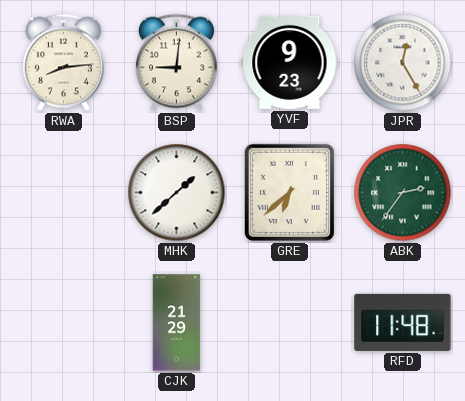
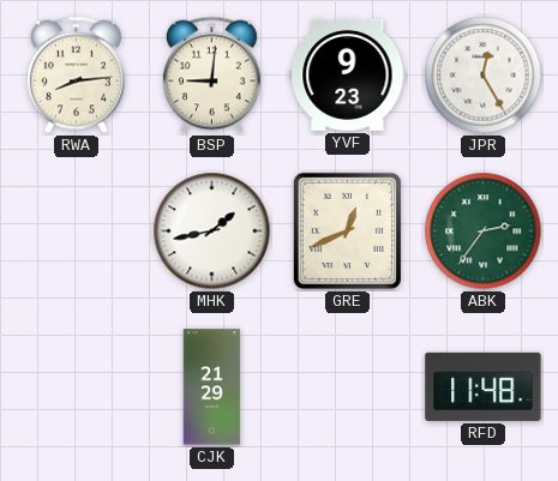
MHK: 1:38 -> 1:43 (212, 232)
GRE: 6:38 -> 12:41 (347, 230)
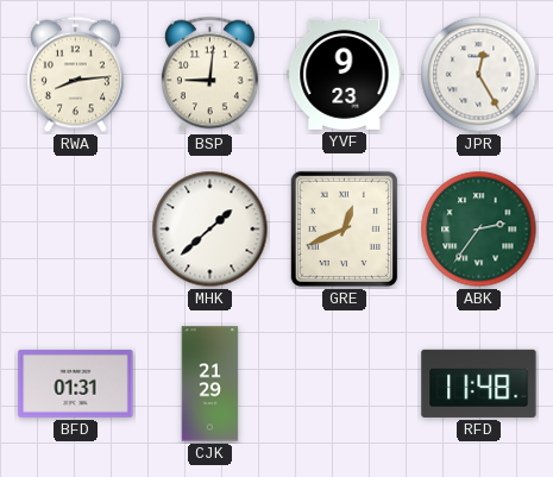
MHK: 1:43 -> 1:38 (210, 230)
BFD: none -> 01:31 (76, 383)
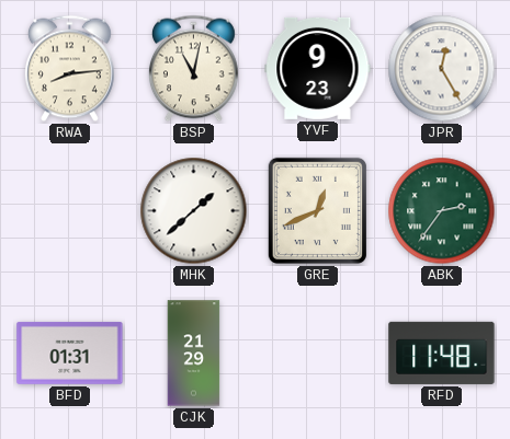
BSP: 9:01 -> 11:02 (193, 69)
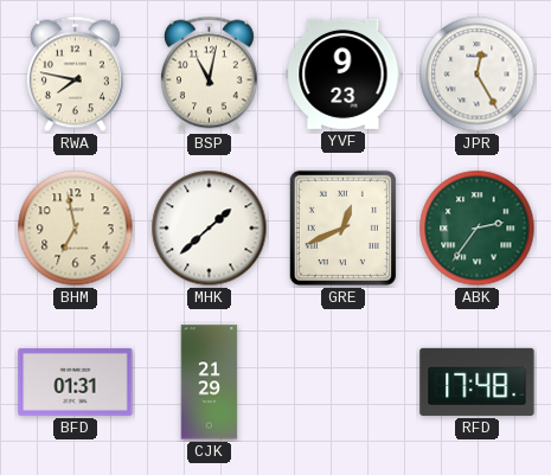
RWA: 8:14 -> 7:47 (75, 75)
BHM: none -> 6:58 (76, 229)
RFD: 11:48 -> 17:48 (478, 381)
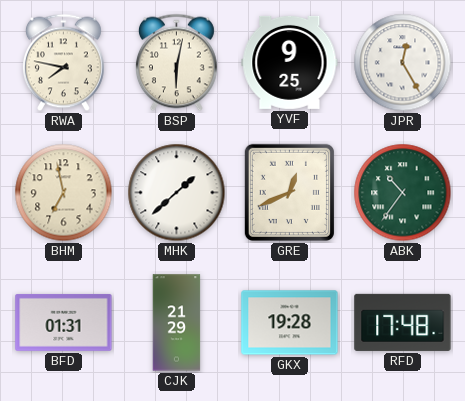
BSP: 11:02 -> 6:02 (176, 63)
YVF: 9:23 -> 9:25 (290, 62)
ABK: 2:36 -> 10:36 (403, 193)
GKX: none -> 19:28 (290, 323)
